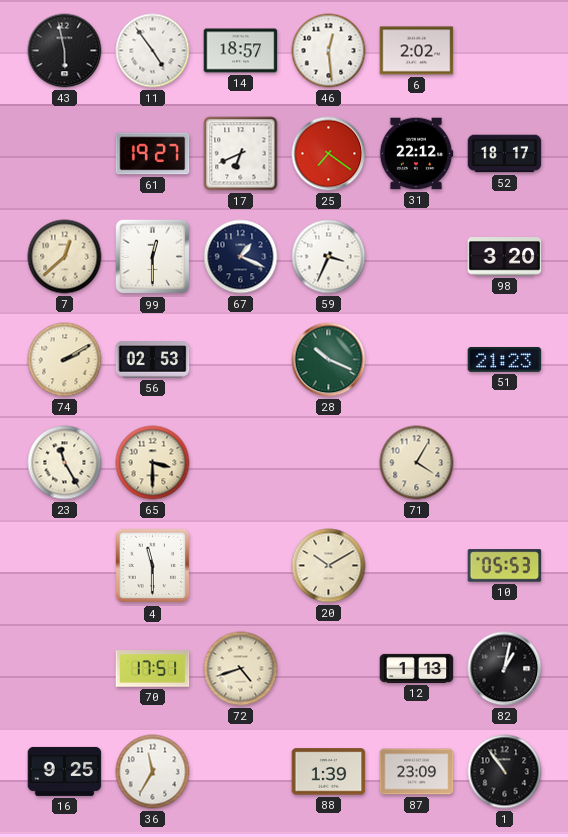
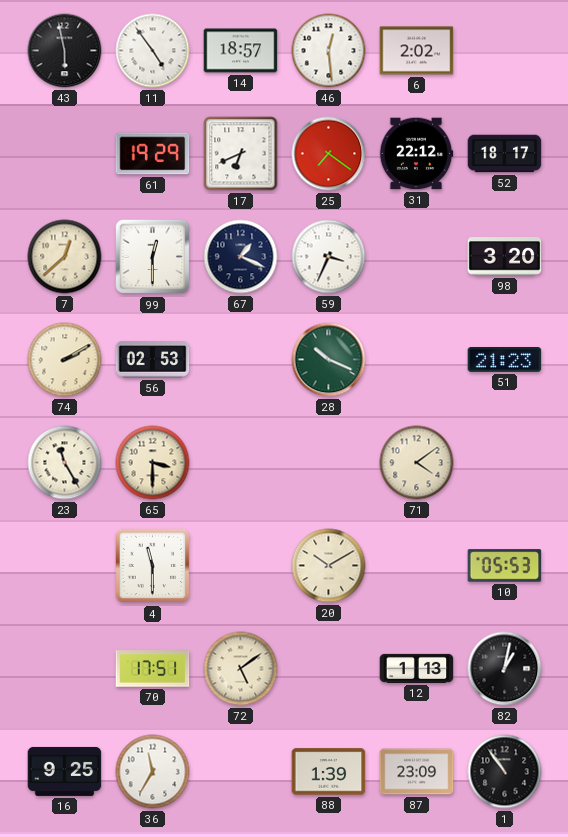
61: 19:27 -> 19:29 (153, 154)
71: 4:05 -> 4:09 (417, 463)
72: 4:42 -> 5:09 (241, 669)
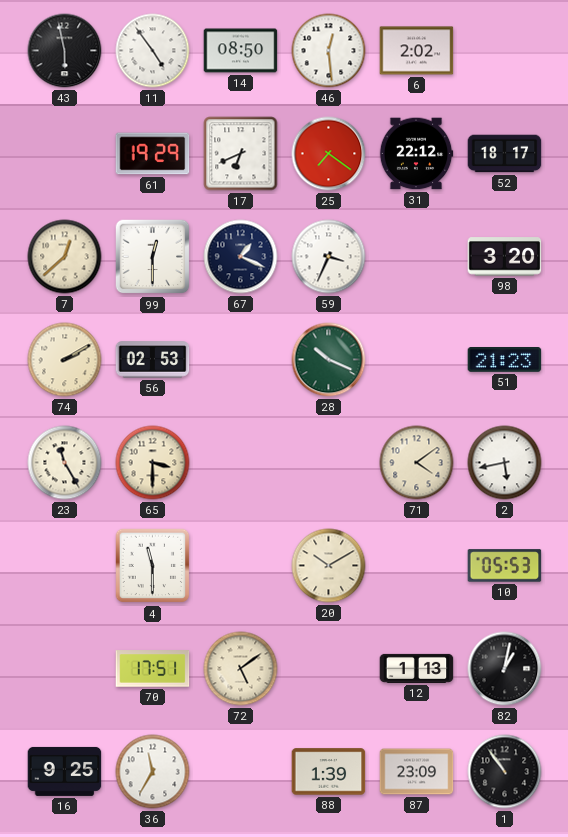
14: 18:57 -> 08:50 (241, 51)
2: none -> 5:43 (505, 463)
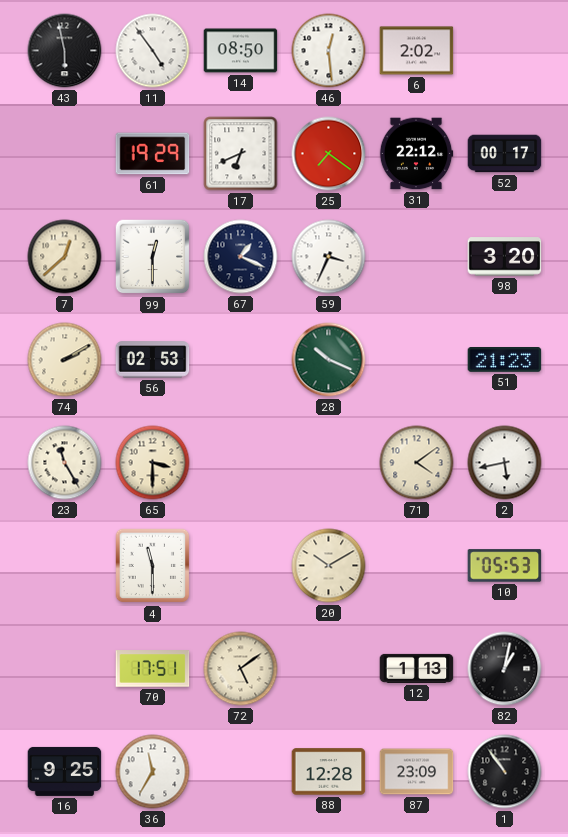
52: 18:17 -> 00:17 (505, 154)
88: 1:39 -> 12:28 (329, 772)
